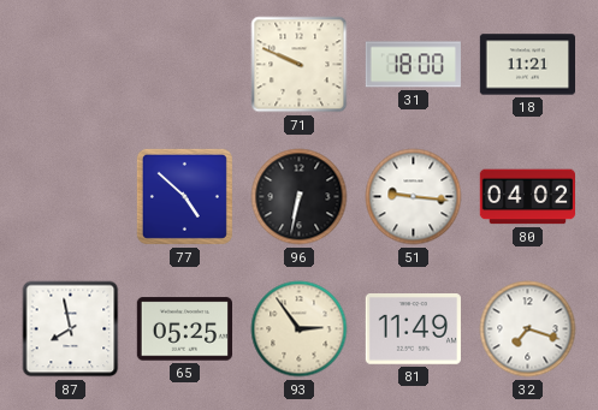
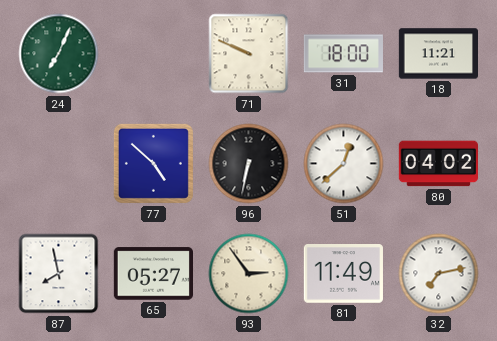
24: none -> 7:04 (59, 54)
51: 9:16 -> 12:38 (344, 164)
65: 05:25 -> 05:27 (153, 274)
32: 7:18 -> 7:13 (439, 274)
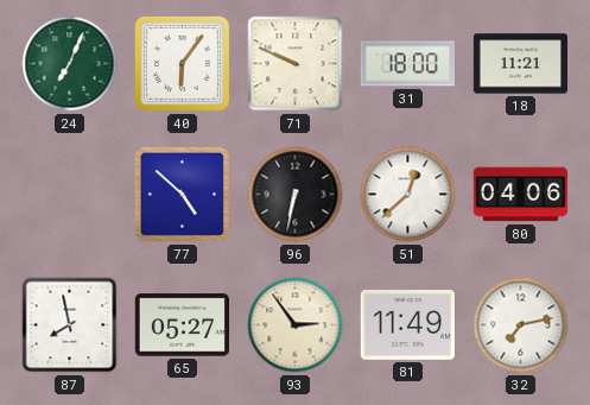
40: none -> 6:06 (182, 63)
80: 04:02 -> 04:06 (520, 195)
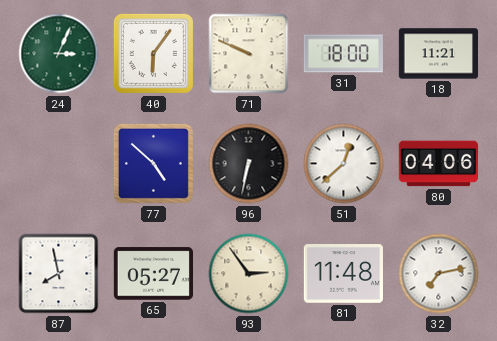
24: 7:04 -> 3:04 (59, 54)
81: 11:49 -> 11:48 (343, 274)
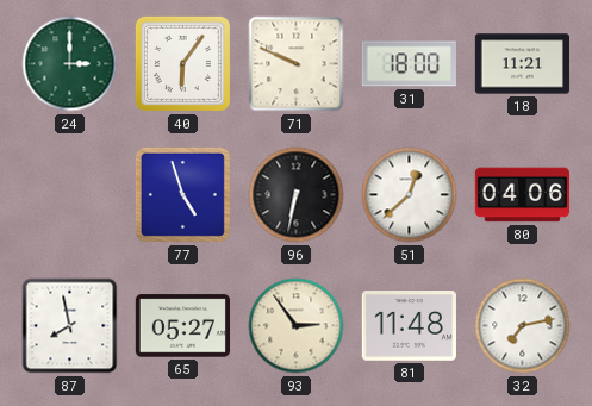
24: 3:04 -> 3:00 (70, 64)
77: 4:52 -> 4:57 (182, 194)
